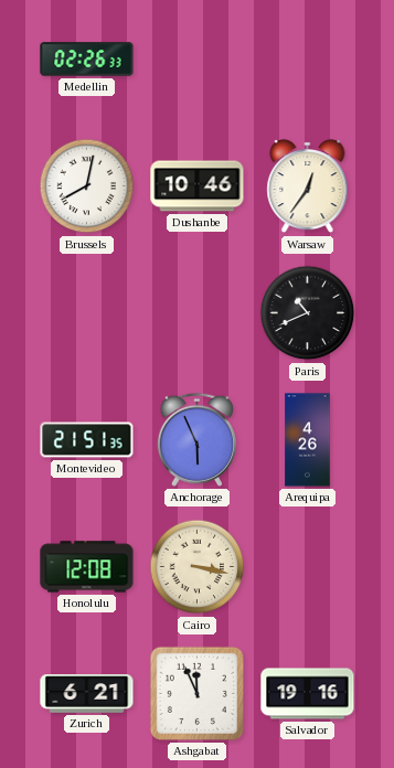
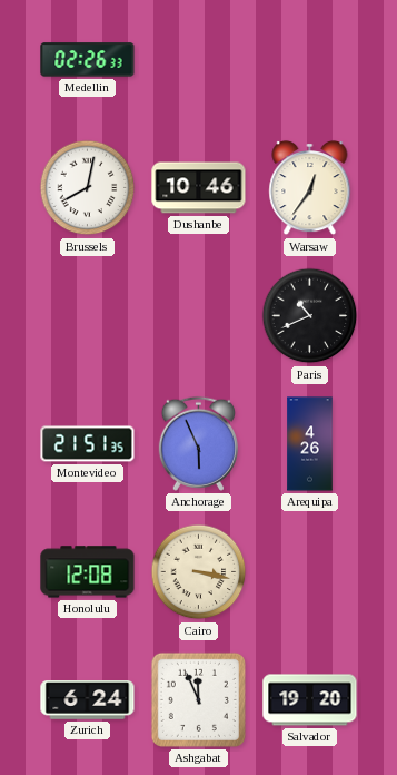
Zurich: 6:21 -> 6:24 (88, 700)
Salvador: 19:16 -> 19:20 (310, 700)
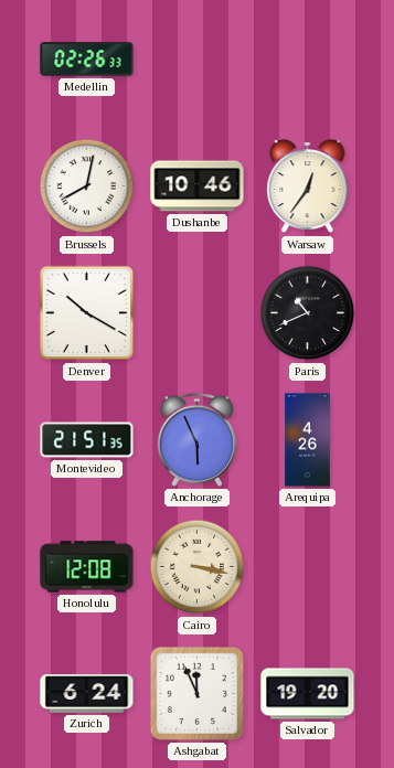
Denver: none -> 10:20 (87, 313)
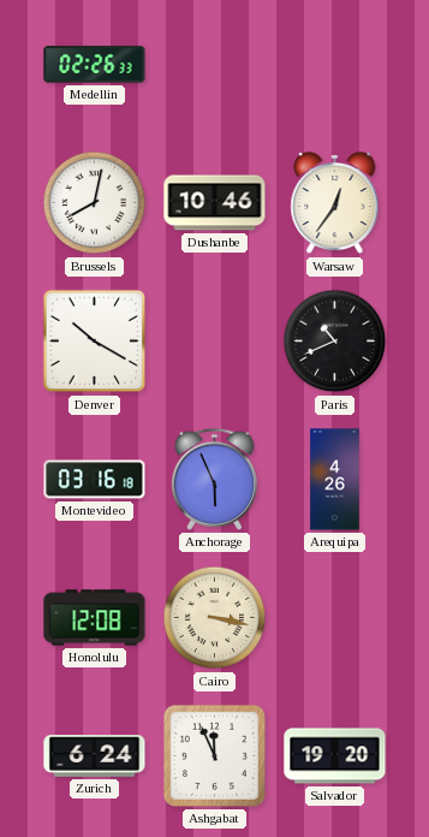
Montevideo: 21:51 -> 03:16 (95, 480)
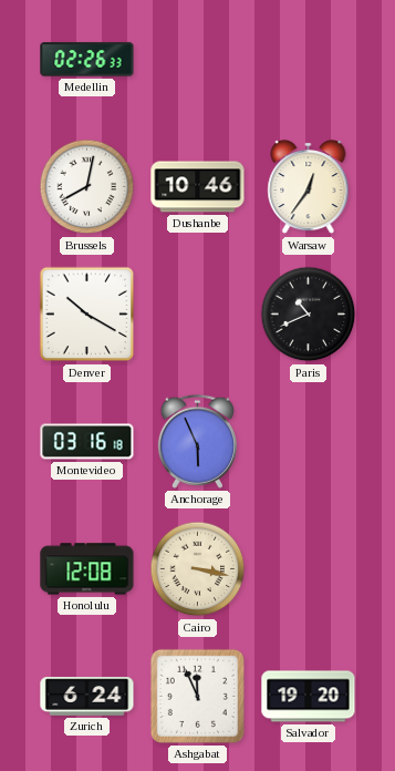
Arequipa: 4:26 -> none (335, 480)
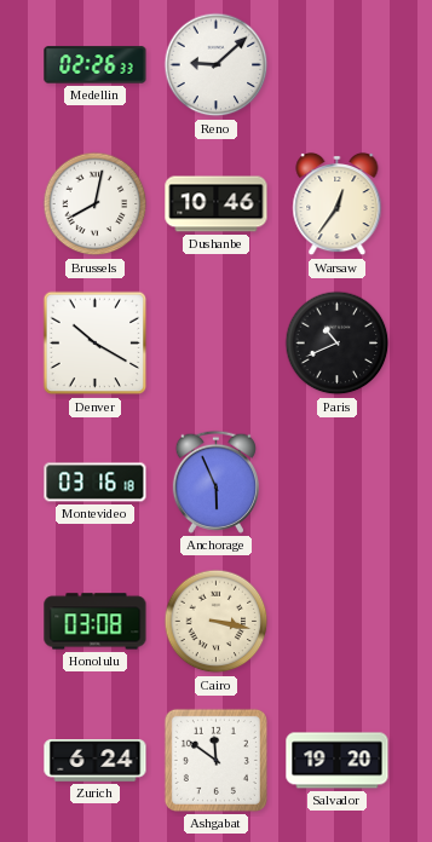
Reno: none -> 9:08 (217, 65)
Honolulu: 12:08 -> 03:08 (96, 622)
Ashgabat: 11:56 -> 11:51 (215, 760)
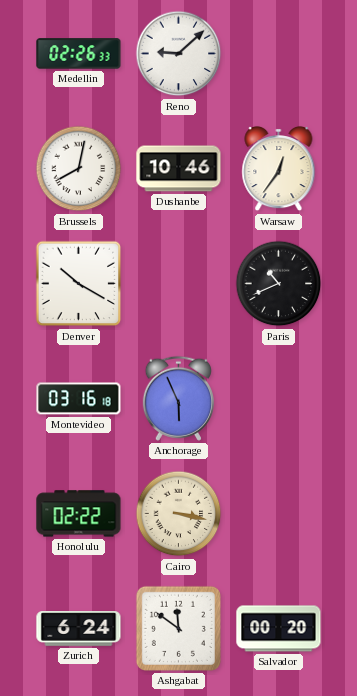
Honolulu: 03:08 -> 02:22 (79, 514)
Salvador: 19:20 -> 00:20 (279, 629)
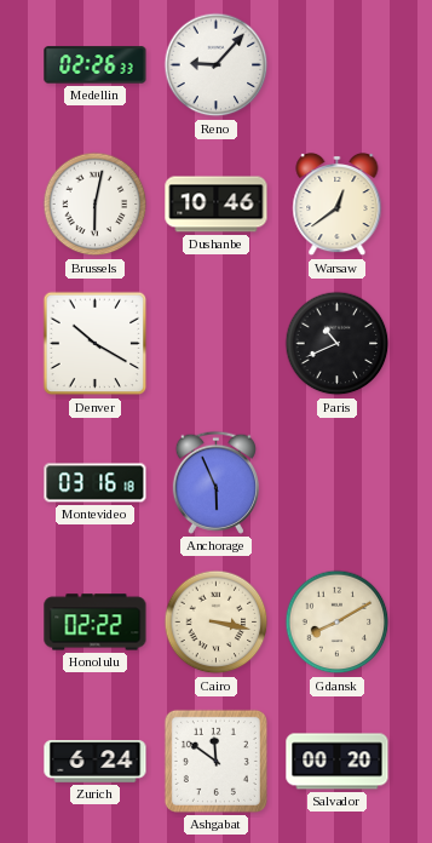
Reno: 9:08 -> 9:07 (217, 65)
Brussels: 8:02 -> 6:02 (96, 205)
Warsaw: 12:36 -> 12:39 (338, 205)
Gdansk: none -> 8:10 (338, 623)
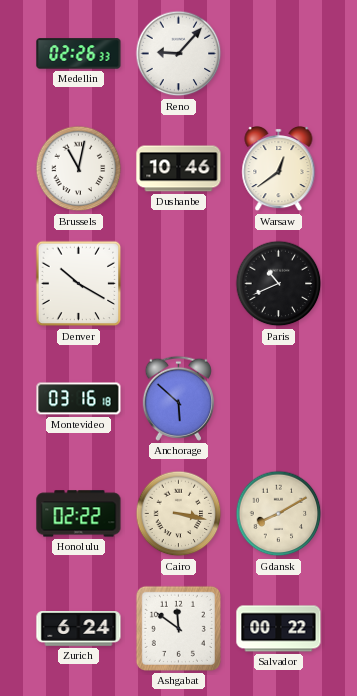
Brussels: 6:02 -> 11:02 (79, 169)
Anchorage: 5:56 -> 5:52 (178, 398)
Salvador: 00:20 -> 00:22 (279, 629)
